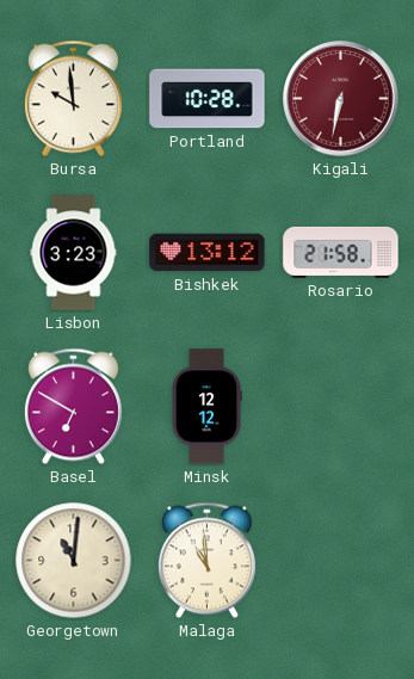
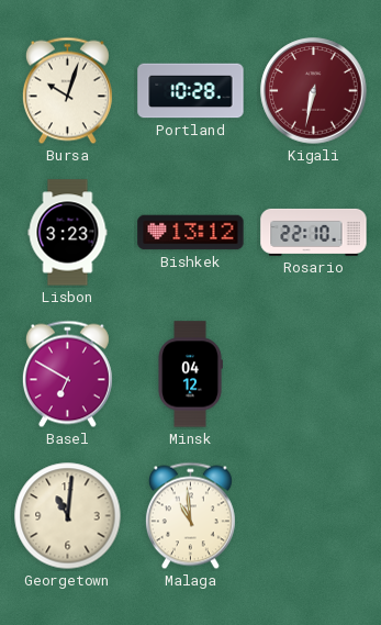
Bursa: 9:59 -> 10:03 (67, 91)
Rosario: 21:58 -> 22:10 (314, 232)
Minsk: 12:12 -> 04:12 (190, 375)
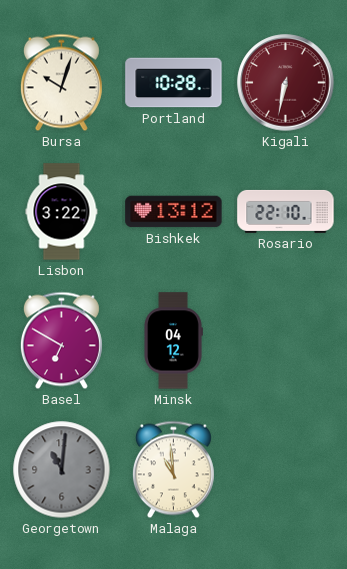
Lisbon: 3:23 -> 3:22 (62, 212)
Georgetown dial: cream -> grey (62, 470)
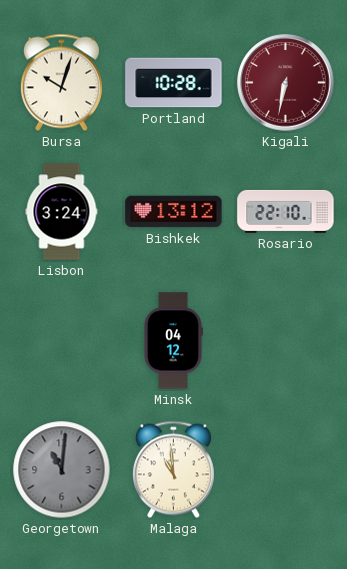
Lisbon: 3:22 -> 3:24 (62, 212)
Basel: 6:50 -> none (61, 341)
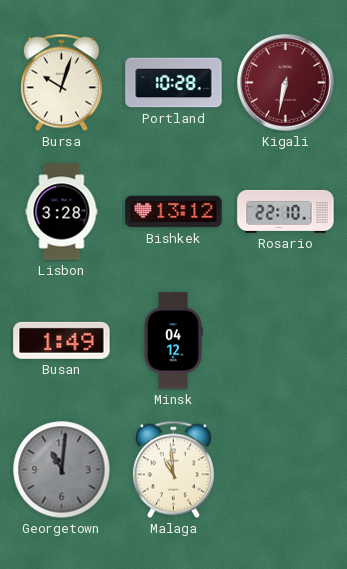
Lisbon: 3:24 -> 3:28 (62, 212)
Busan: none -> 1:49 (62, 340)
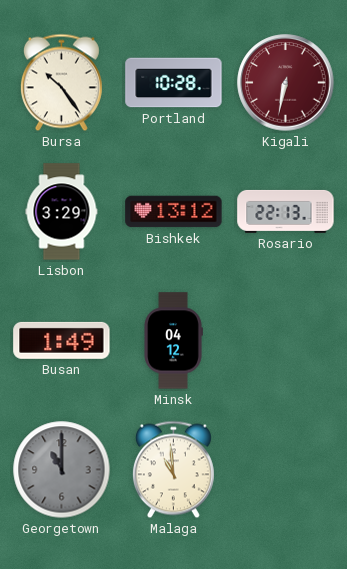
Bursa: 10:03 -> 10:24 (61, 83)
Lisbon: 3:28 -> 3:29 (62, 212)
Rosario: 22:10 -> 22:13 (286, 211)
Georgetown: 11:01 -> 11:00 (62, 470)
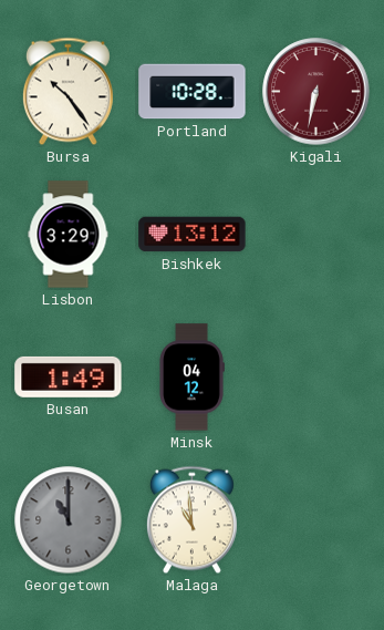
Rosario: 22:13 -> none (286, 211)
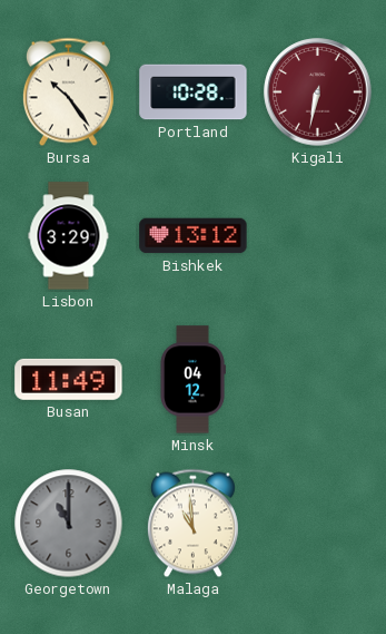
Busan: 1:49 -> 11:49 (69, 379)
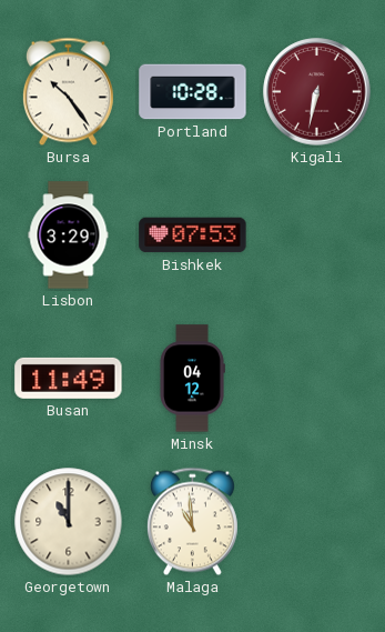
Bishkek: 13:12 -> 07:53 (193, 235)
Georgetown dial: grey -> cream (69, 522)
